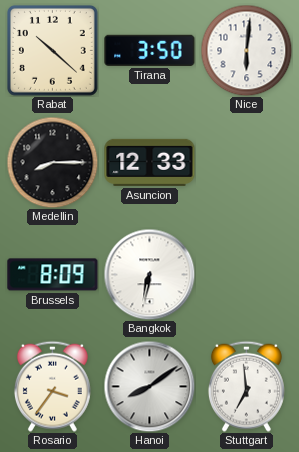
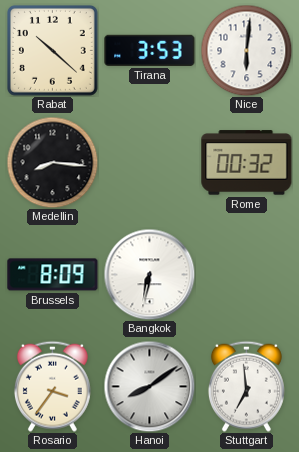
Tirana: 3:50 -> 3:53 (150, 50)
Medellin: 8:15 -> 8:16 (52, 162)
Asuncion: 12:33 -> none (150, 162)
Rome: none -> 00:32 (247, 163)
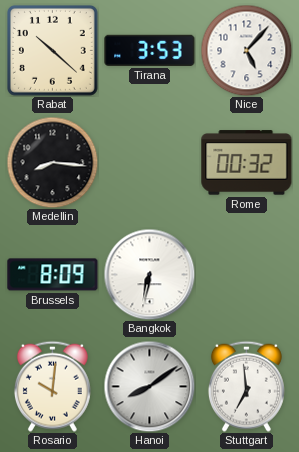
Nice: 6:01 -> 5:07 (246, 50)
Rosario: 3:36 -> 10:01 (52, 386)
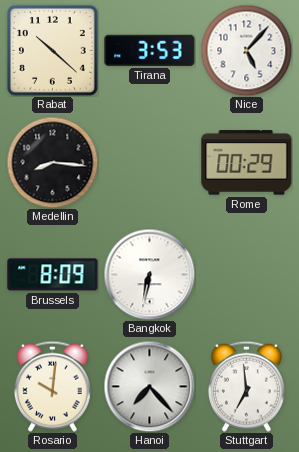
Rome: 00:32 -> 00:29 (247, 163)
Hanoi: 8:09 -> 7:23 (149, 386)
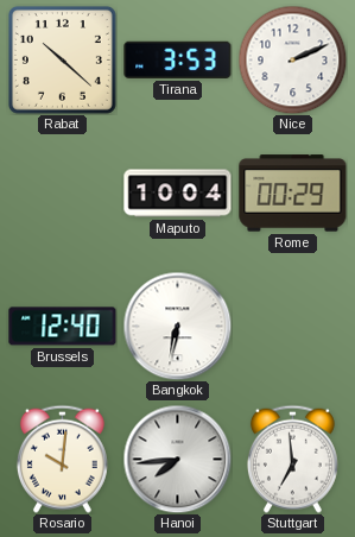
Nice: 5:07 -> 2:11 (292, 59)
Medellin: 8:16 -> none (52, 162)
Maputo: none -> 10:04 (178, 194)
Brussels: 8:09 -> 12:40 (63, 327)
Hanoi: 7:23 -> 7:44 (177, 459)
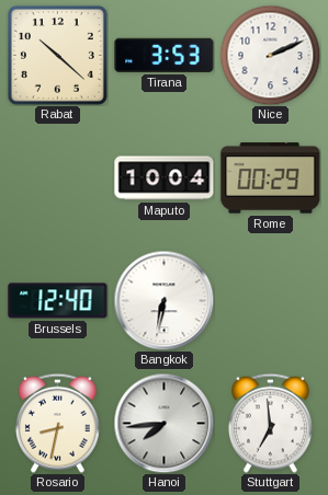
Rosario: 10:01 -> 8:32 (57, 423)
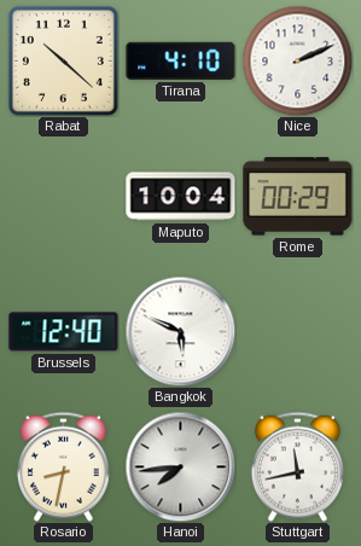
Tirana: 3:53 -> 4:10 (181, 60)
Bangkok: 6:32 -> 5:49 (180, 331)
Stuttgart: 6:59 -> 11:43 (297, 466)
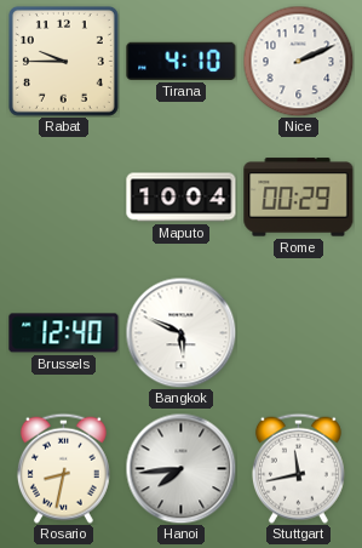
Rabat: 10:22 -> 9:45 (63, 61)
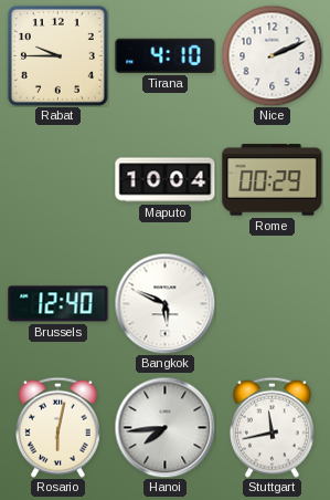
Rosario: 8:32 -> 6:02 (57, 427)
